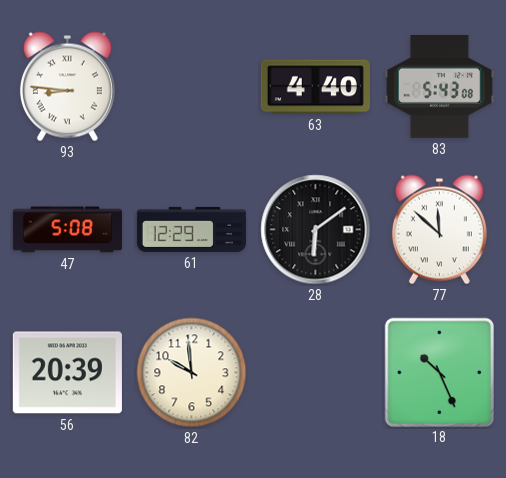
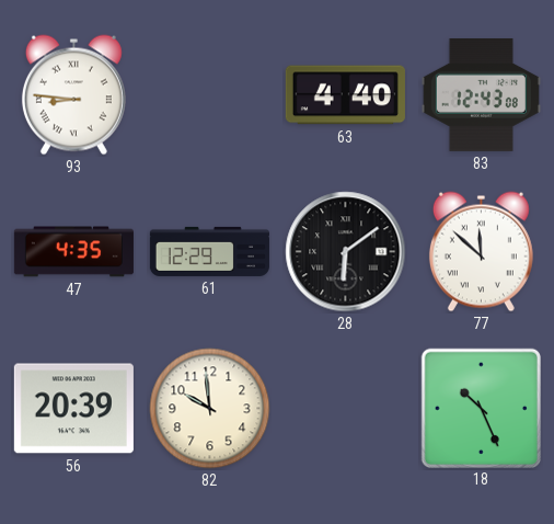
83: 5:43 -> 12:43 (481, 94)
47: 5:08 -> 4:35 (73, 252)
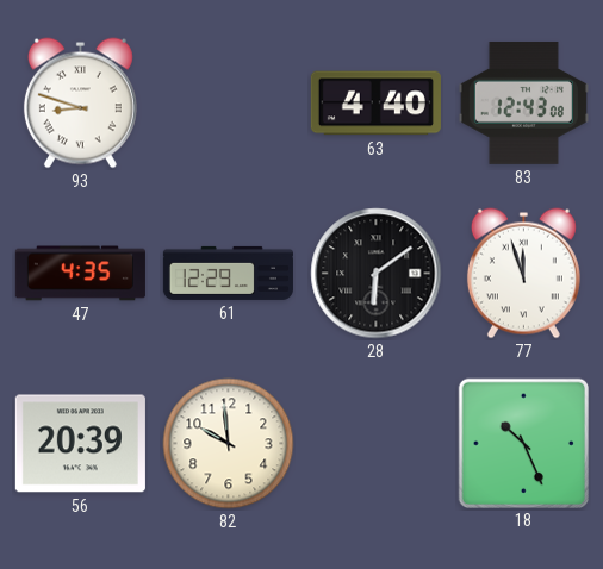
93: 8:46 -> 8:48 (80, 104)
77: 11:52 -> 11:57 (523, 274)
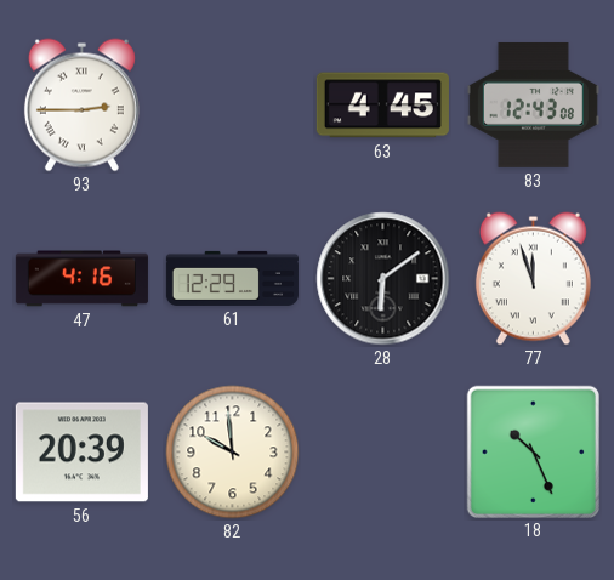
93: 8:48 -> 2:45 (81, 106)
63: 4:40 -> 4:45 (382, 106)
47: 4:35 -> 4:16 (81, 279)
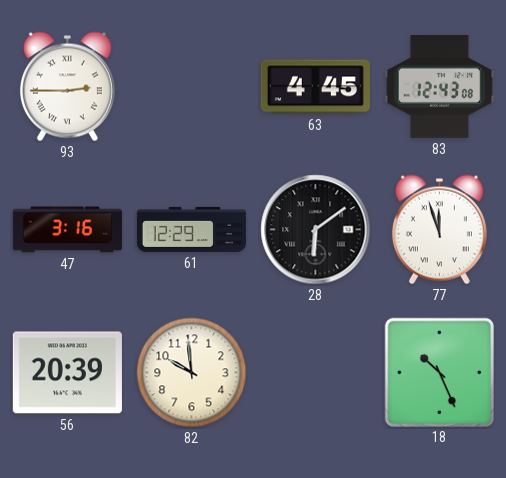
47: 4:16 -> 3:16 (67, 230)
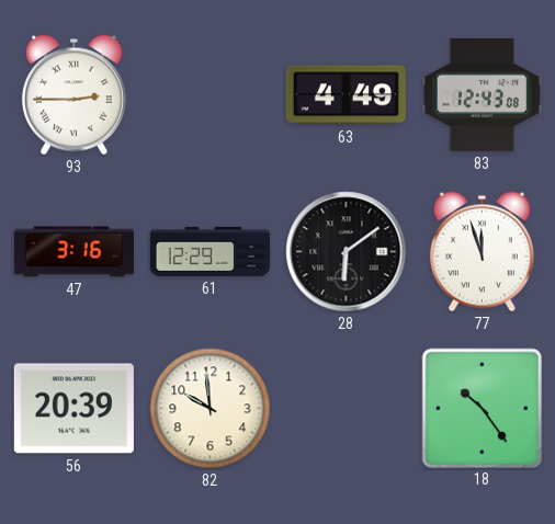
63: 4:45 -> 4:49 (346, 95)
18: 10:26 -> 10:24 (482, 408)
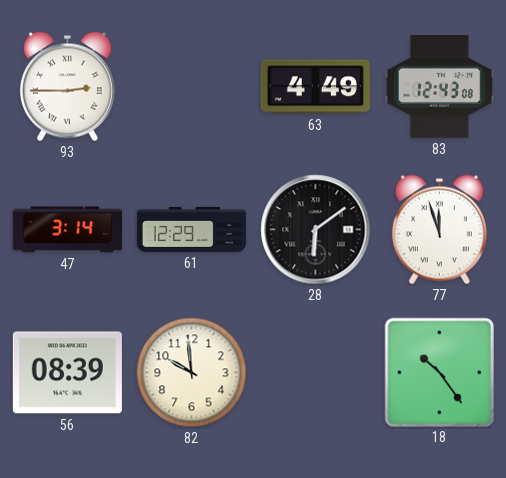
47: 3:16 -> 3:14 (67, 230)
56: 20:39 -> 08:39 (67, 373)
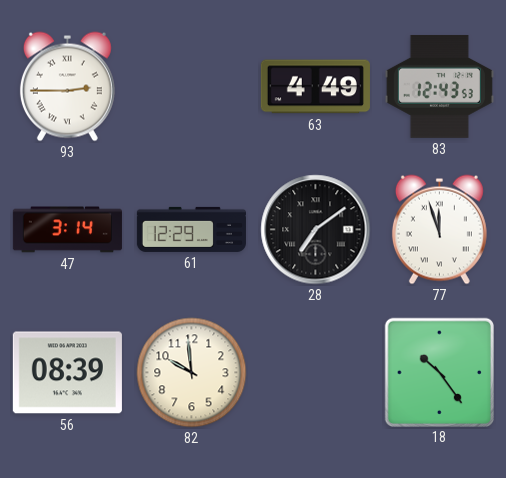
83: 12:43:08 -> 12:43:53 (439, 86)
28: 6:09 -> 7:09 (316, 230)
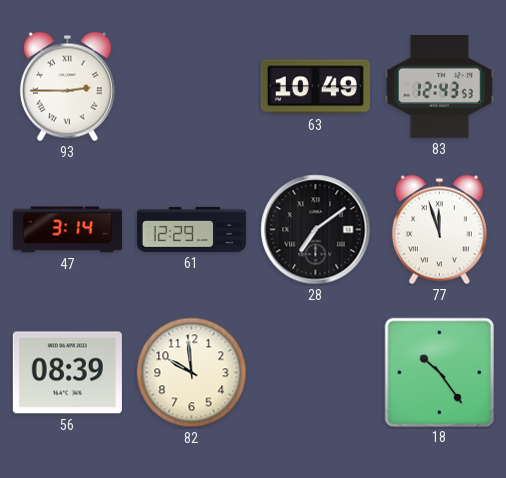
63: 4:49 -> 10:49 (315, 87)
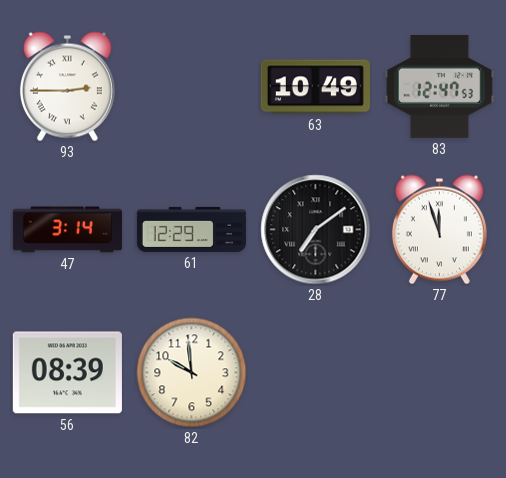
83: 12:43 -> 12:47 (439, 86)
18: 10:24 -> none (439, 372)
